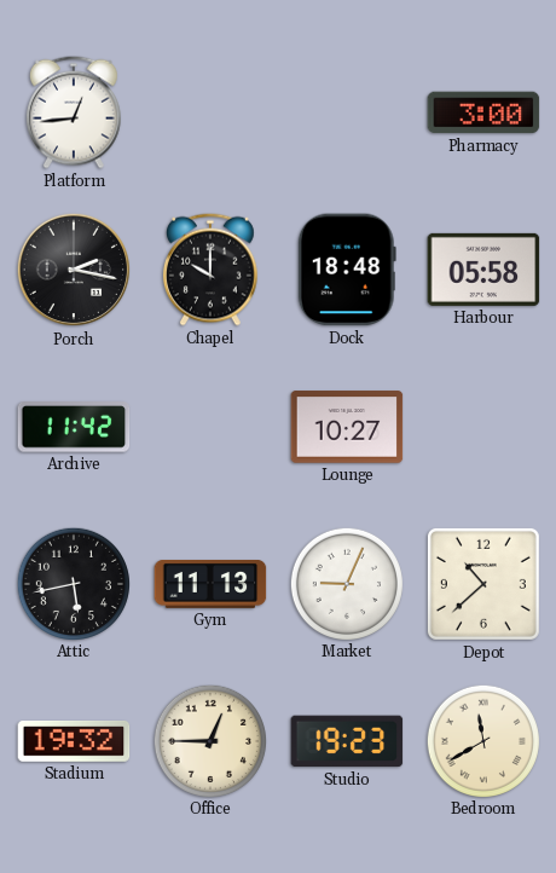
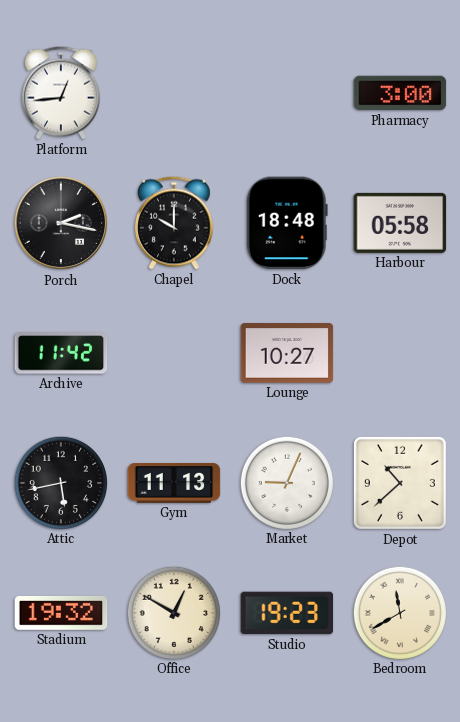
Office: 12:45 -> 12:50 (173, 612)
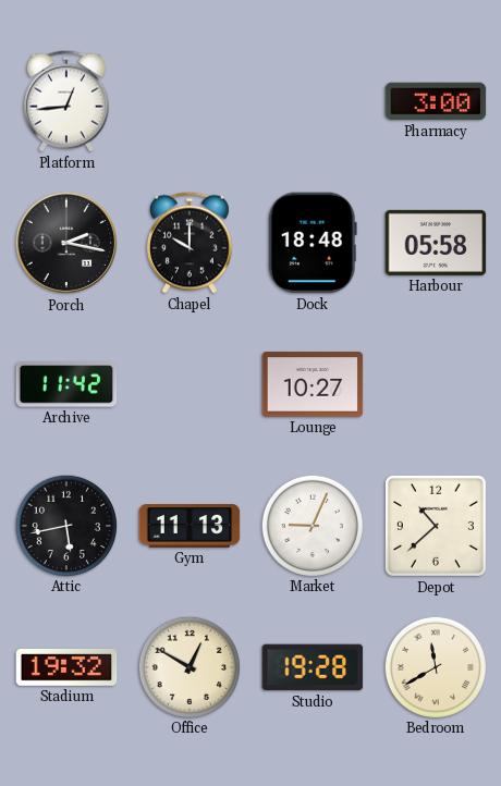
Studio: 19:23 -> 19:28 (313, 667)
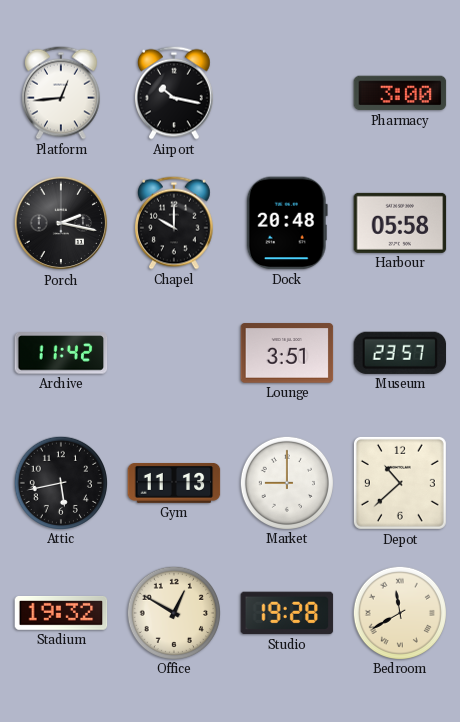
Airport: none -> 10:17 (174, 93)
Dock: 18:48 -> 20:48 (287, 223)
Lounge: 10:27 -> 3:51 (287, 353)
Museum: none -> 23:57 (400, 353)
Market: 9:04 -> 9:00 (286, 482)
